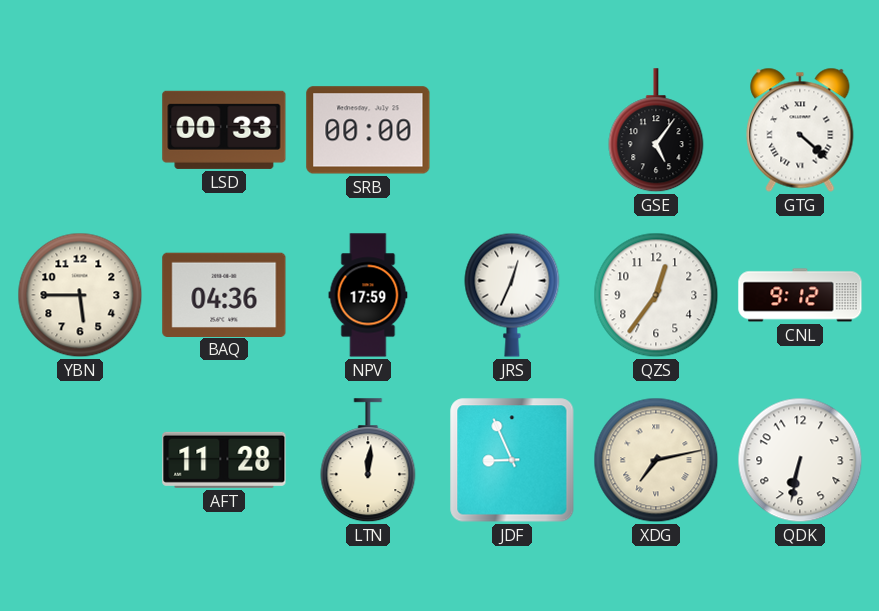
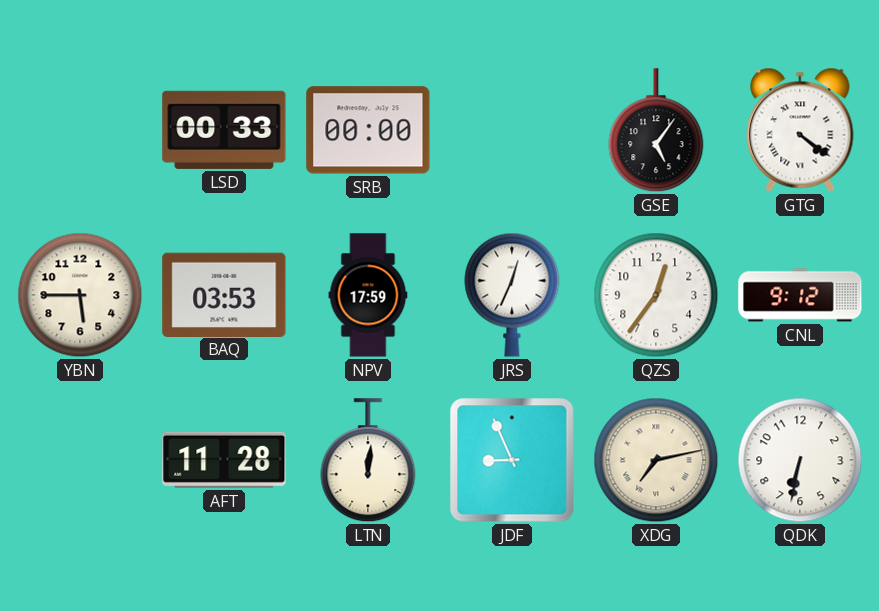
GTG: 4:22 -> 4:21 (800, 130)
BAQ: 04:36 -> 03:53 (224, 294)
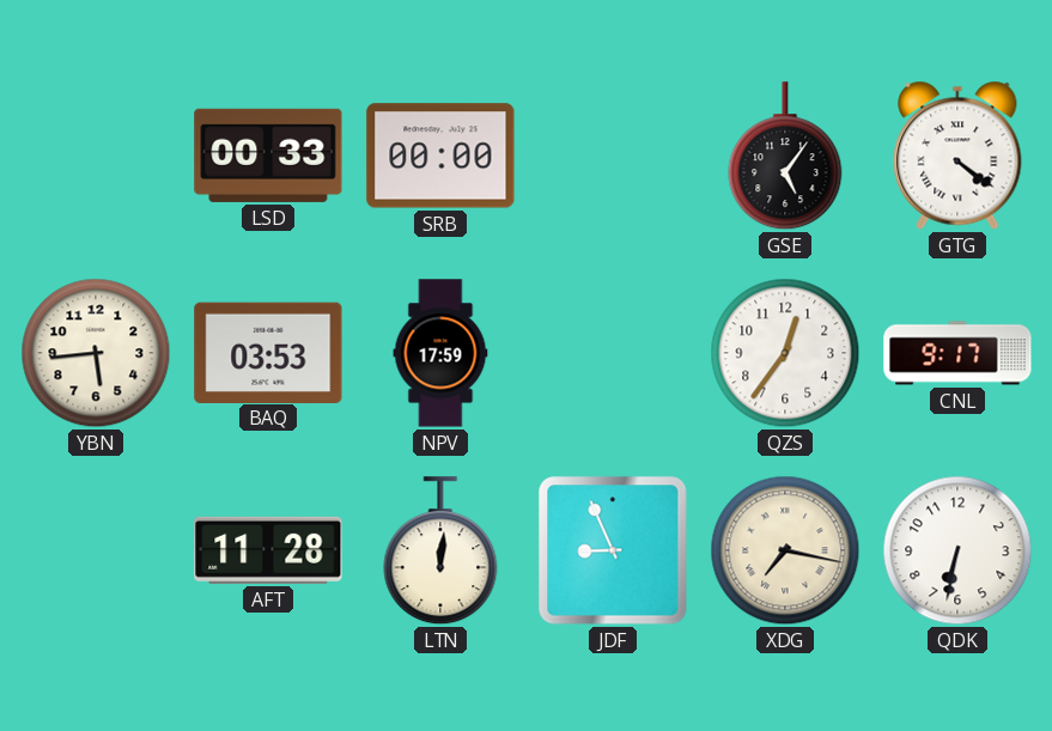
YBN: 5:45 -> 5:44 (96, 353)
JRS: 12:34 -> none (512, 295)
CNL: 9:12 -> 9:17 (957, 353)
XDG: 7:13 -> 7:17 (785, 550)
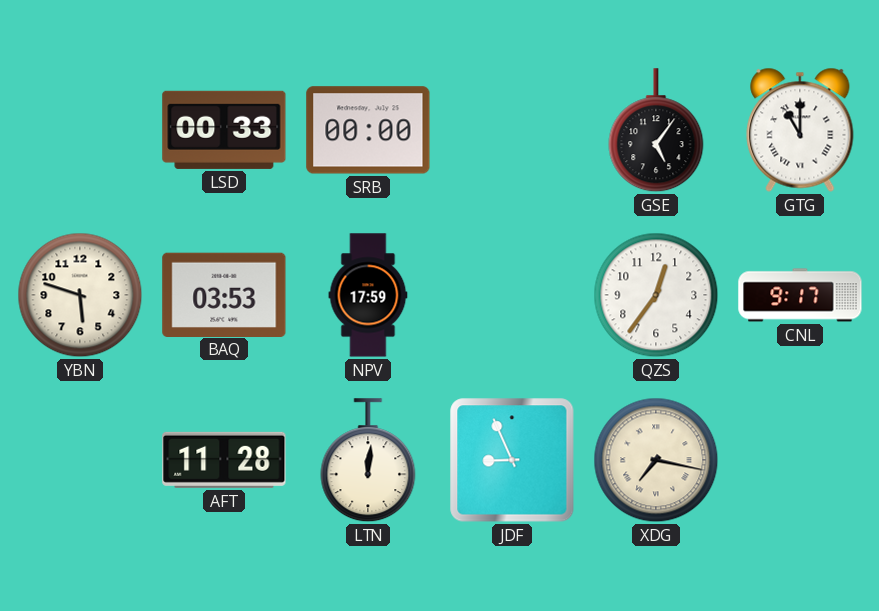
GTG: 4:21 -> 11:00 (800, 130)
YBN: 5:44 -> 5:48 (80, 295)
QDK: 6:32 -> none (957, 550)
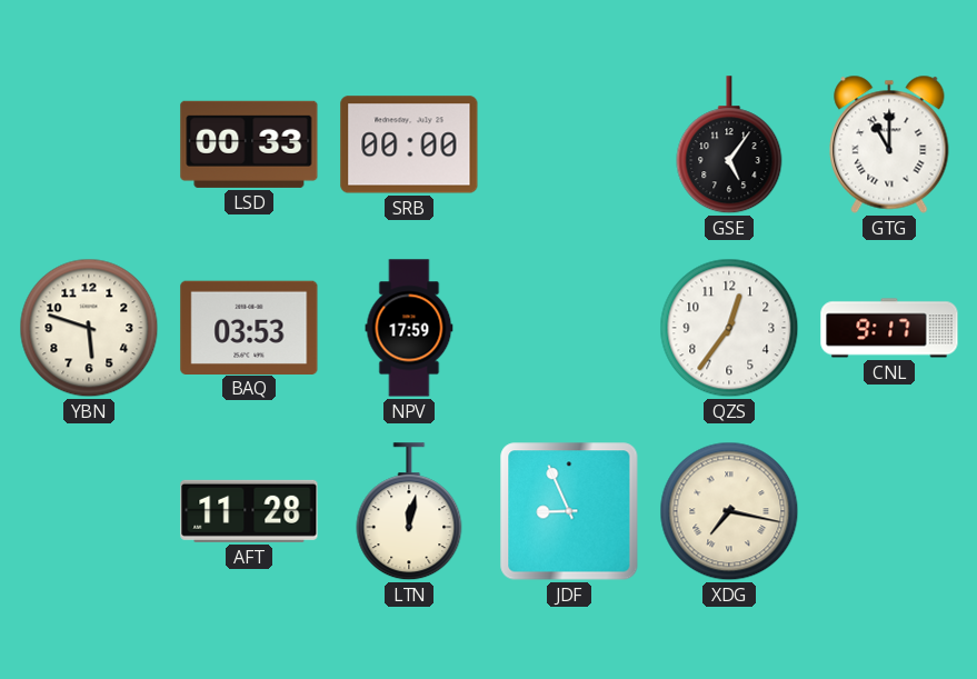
LTN: 12:01 -> 12:02 (409, 512)
